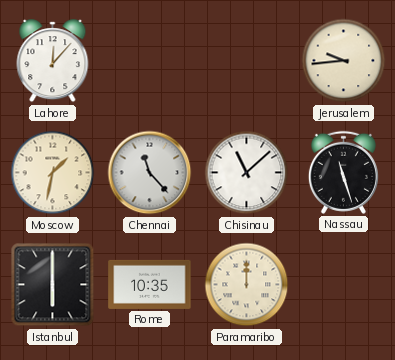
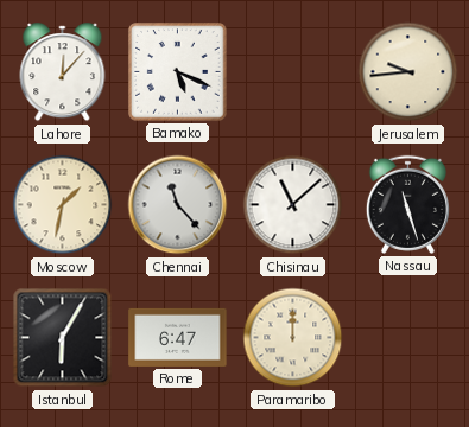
Bamako: none -> 5:19 (178, 72)
Istanbul: 6:00 -> 6:05 (63, 338)
Rome: 10:35 -> 6:47 (178, 337)
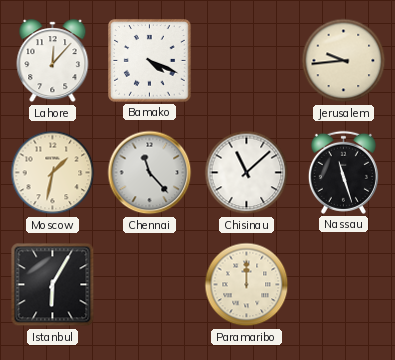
Bamako: 5:19 -> 4:19 (150, 61)
Rome: 6:47 -> none (178, 337)
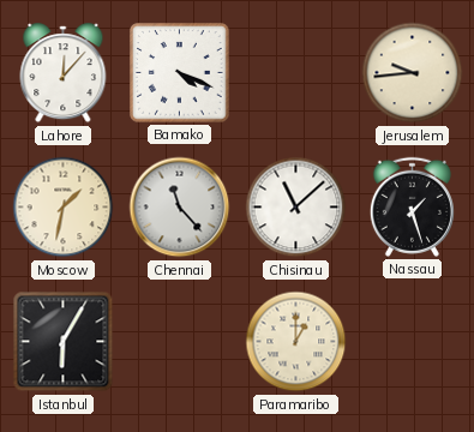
Nassau: 11:27 -> 1:27 (412, 206)
Paramaribo: 12:00 -> 1:00 (296, 342)
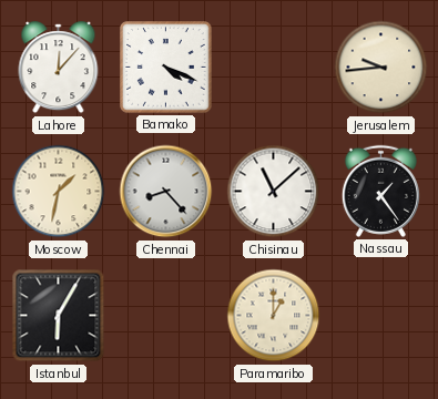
Chennai: 11:23 -> 8:23 (166, 192)
Nassau: 1:27 -> 1:24 (380, 191)
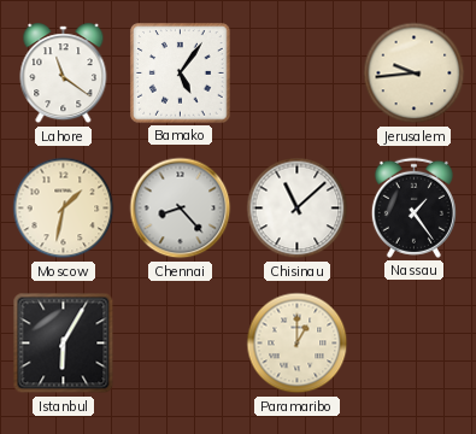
Lahore: 12:07 -> 11:21 (64, 74)
Bamako: 4:19 -> 5:06 (181, 74)
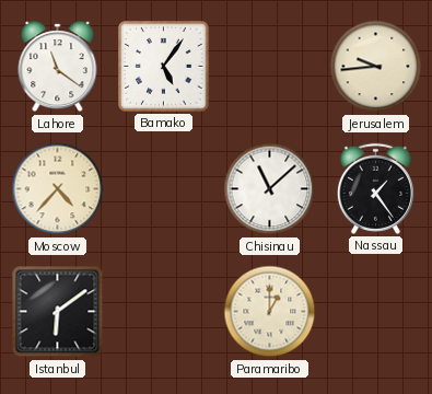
Moscow: 1:32 -> 4:37 (58, 189)
Chennai: 8:23 -> none (181, 209)
Istanbul: 6:05 -> 6:09 (58, 312)
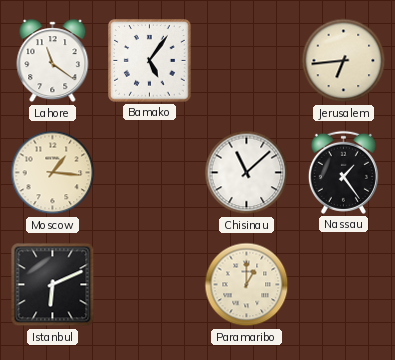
Jerusalem: 9:44 -> 6:44 (344, 61)
Moscow: 4:37 -> 1:16 (53, 173)
Istanbul: 6:09 -> 6:11 (53, 285)
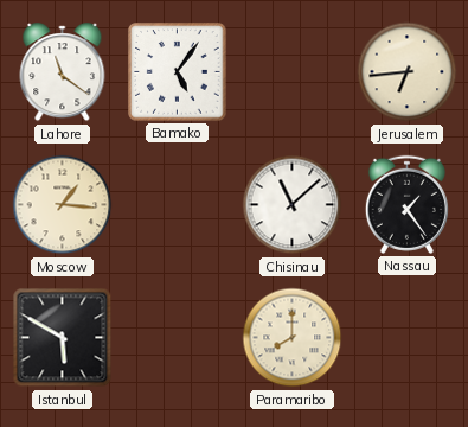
Istanbul: 6:11 -> 5:50 (63, 338)
Paramaribo: 1:00 -> 8:00 (293, 338)
